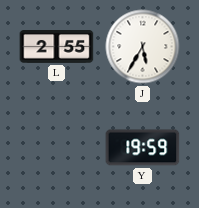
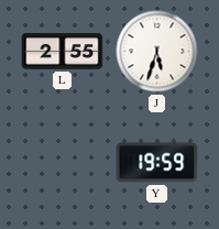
J: 5:35 -> 5:33 (157, 52)
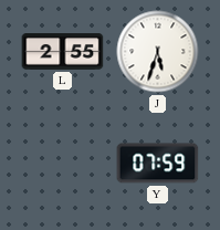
Y: 19:59 -> 07:59 (158, 164)
